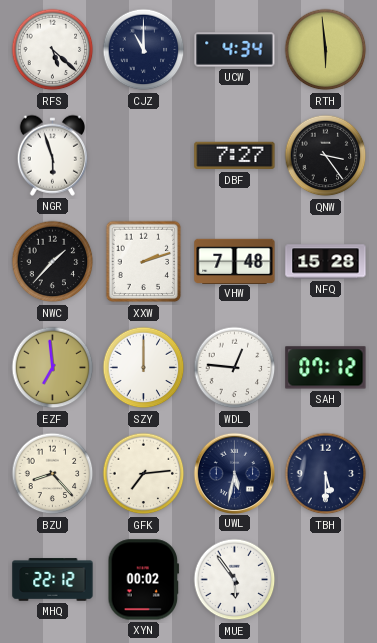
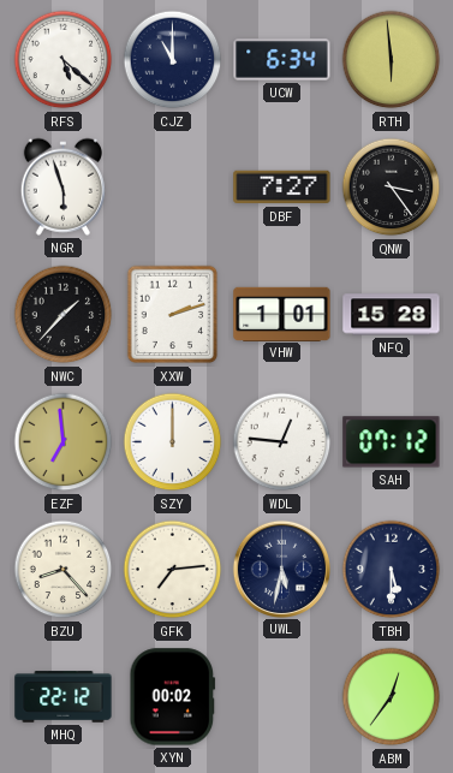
UCW: 4:34 -> 6:34 (282, 60)
VHW: 7:48 -> 1:01 (282, 314)
MUE: 5:54 -> none (235, 580)
ABM: none -> 12:36 (392, 697)
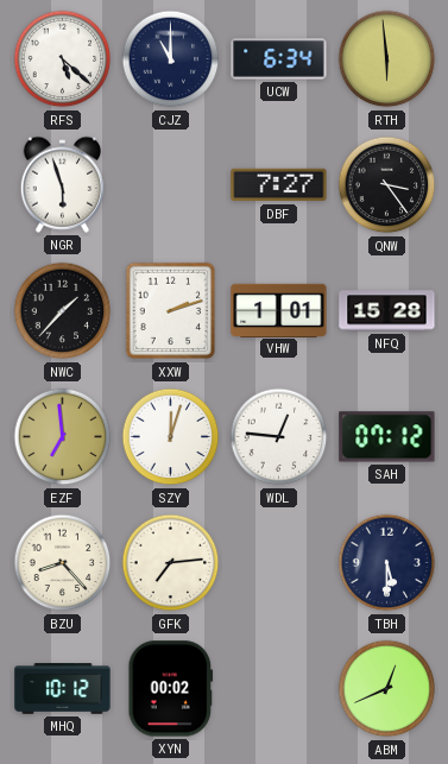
SZY: 12:00 -> 12:03 (171, 437)
UWL: 5:32 -> none (281, 569)
MHQ: 22:12 -> 10:12 (63, 689)
ABM: 12:36 -> 12:41 (387, 689)
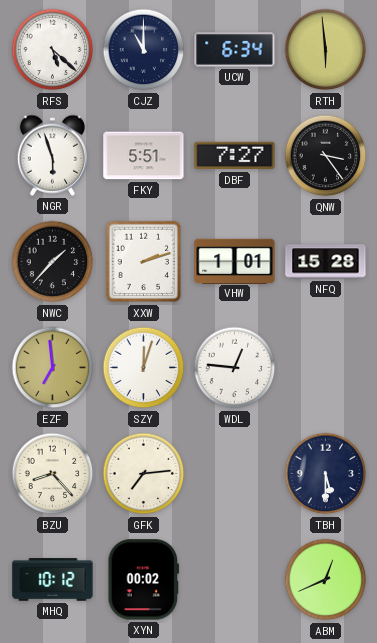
FKY: none -> 5:51 (144, 156)
SAH: 07:12 -> none (387, 437)
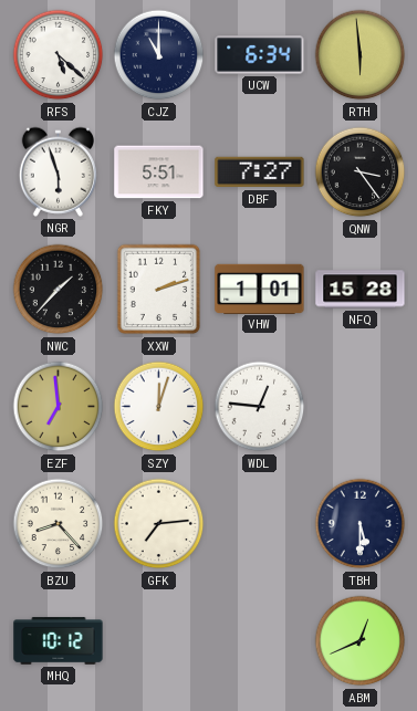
XYN: 00:02 -> none (144, 580)
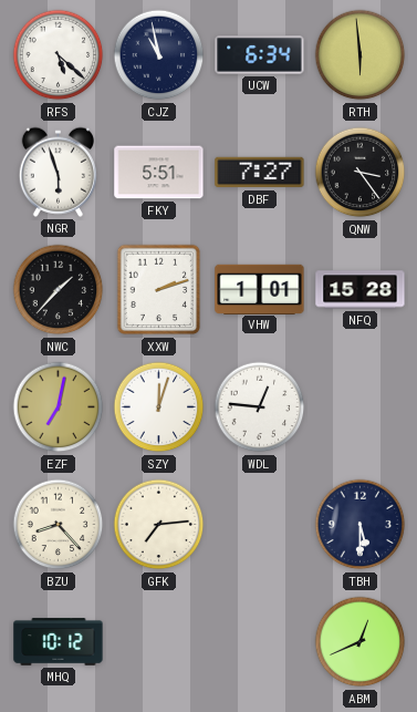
CJZ: 11:00 -> 10:58 (159, 55)
EZF: 6:59 -> 7:02 (59, 407)
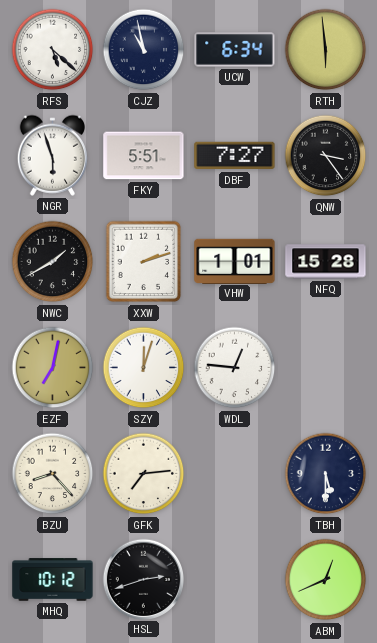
NWC: 1:37 -> 1:40 (53, 262)
HSL: none -> 2:42 (143, 579)
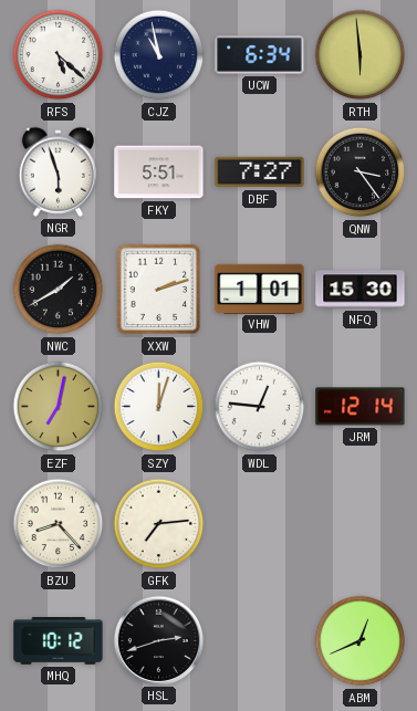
NFQ: 15:28 -> 15:30 (361, 290)
JRM: none -> 12:14 (361, 407)
TBH: 5:30 -> none (326, 474)
